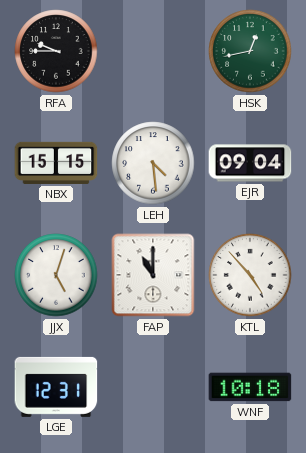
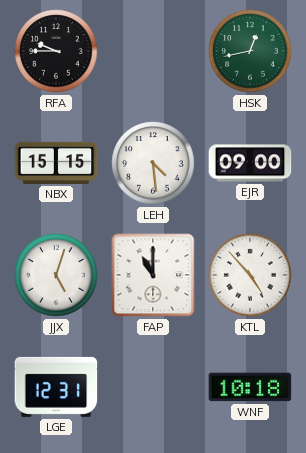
EJR: 09:04 -> 09:00 (250, 163)
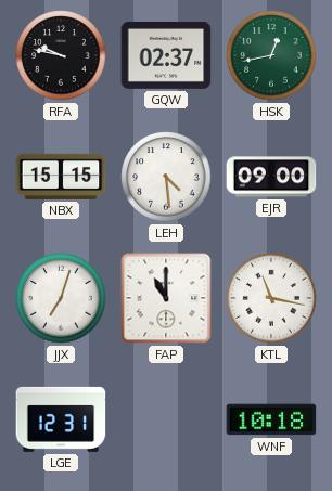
RFA: 9:45 -> 9:47 (61, 55)
GQW: none -> 02:37 (166, 55)
JJX: 5:03 -> 7:03 (61, 298)
KTL: 4:53 -> 11:17 (271, 298)
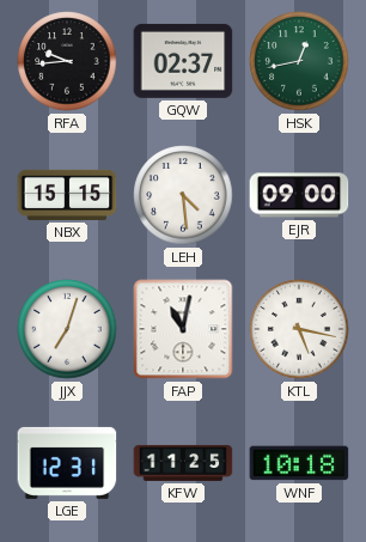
RFA: 9:47 -> 9:44 (67, 61)
FAP: 11:00 -> 11:02 (183, 329)
KTL: 11:17 -> 5:17 (299, 329)
KFW: none -> 11:25 (183, 463)
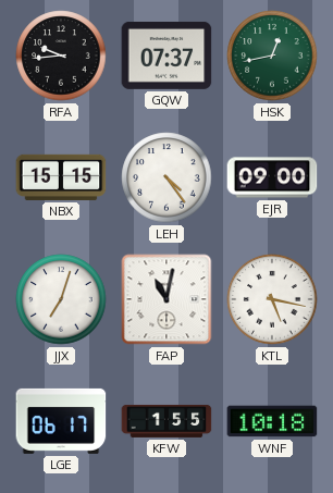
GQW: 02:37 -> 07:37 (166, 56)
LEH: 4:29 -> 4:24 (166, 177)
LGE: 12:31 -> 06:17 (61, 421)
KFW: 11:25 -> 1:55 (166, 421)
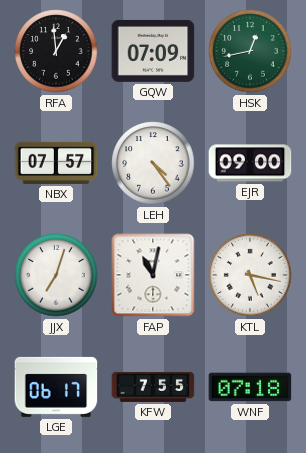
RFA: 9:44 -> 12:59 (56, 51)
GQW: 07:37 -> 07:09 (153, 51)
NBX: 15:15 -> 07:57 (56, 163)
KFW: 1:55 -> 7:55 (153, 387)
WNF: 10:18 -> 07:18 (250, 387)
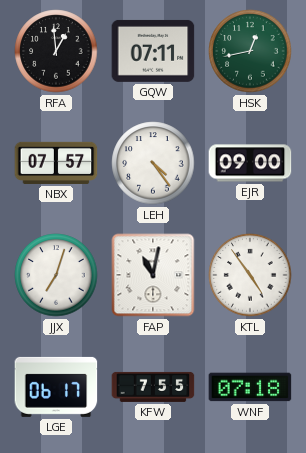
GQW: 07:09 -> 07:11 (153, 51)
KTL: 5:17 -> 4:54 (250, 275)
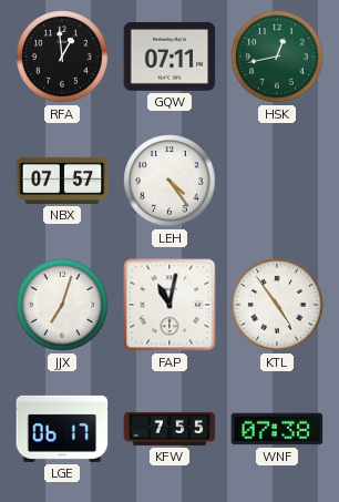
EJR: 09:00 -> none (250, 163)
WNF: 07:18 -> 07:38 (277, 429)
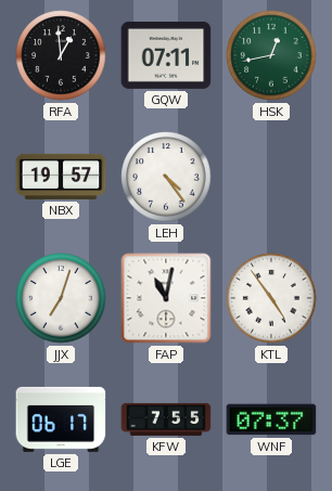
NBX: 07:57 -> 19:57 (61, 177)
WNF: 07:38 -> 07:37 (271, 419)
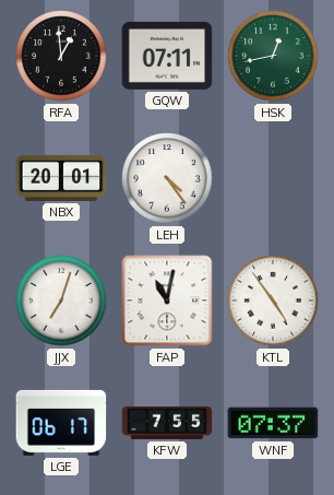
NBX: 19:57 -> 20:01 (61, 178)
